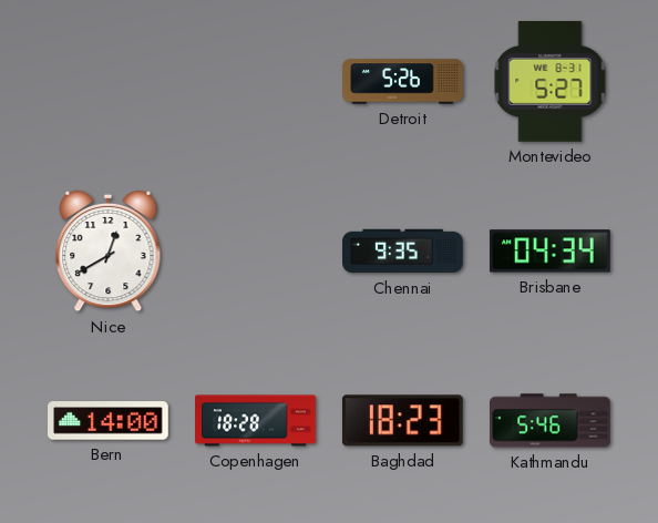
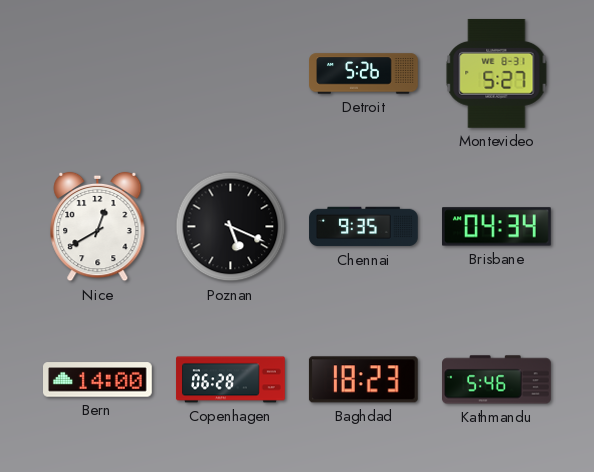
Poznan: none -> 5:19 (231, 227)
Copenhagen: 18:28 -> 06:28 (231, 380)
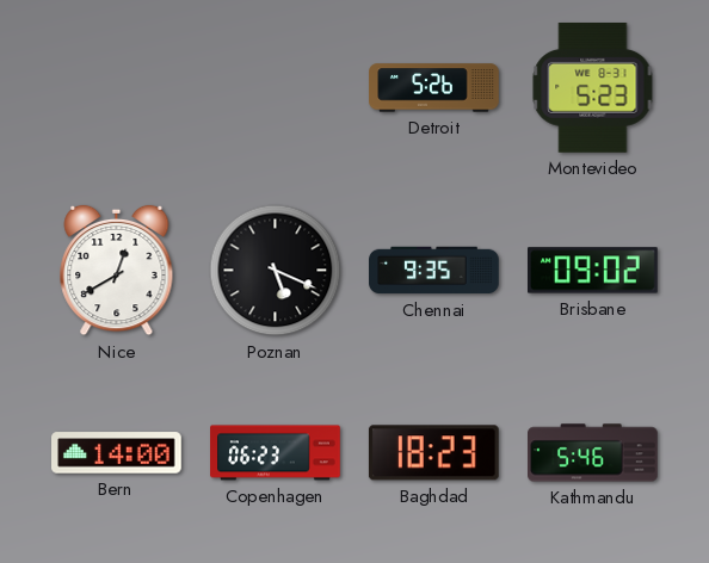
Montevideo: 5:27 -> 5:23 (593, 87)
Brisbane: 04:34 -> 09:02 (593, 271)
Copenhagen: 06:28 -> 06:23 (276, 453)
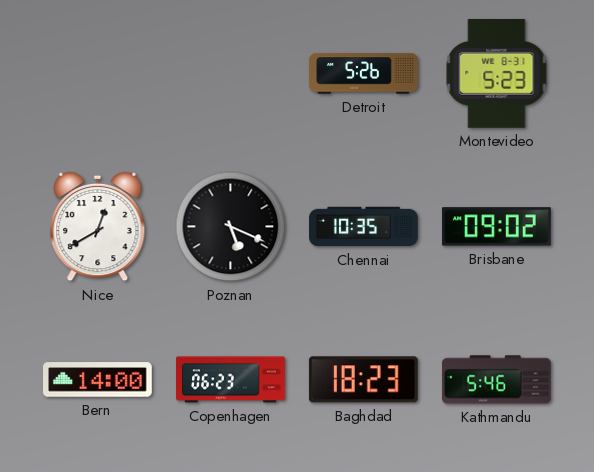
Chennai: 9:35 -> 10:35 (364, 227)
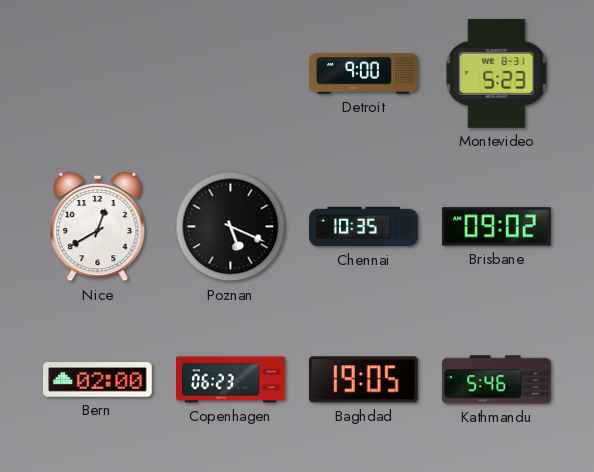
Detroit: 5:26 -> 9:00 (364, 74)
Bern: 14:00 -> 02:00 (98, 380)
Baghdad: 18:23 -> 19:05 (363, 380)
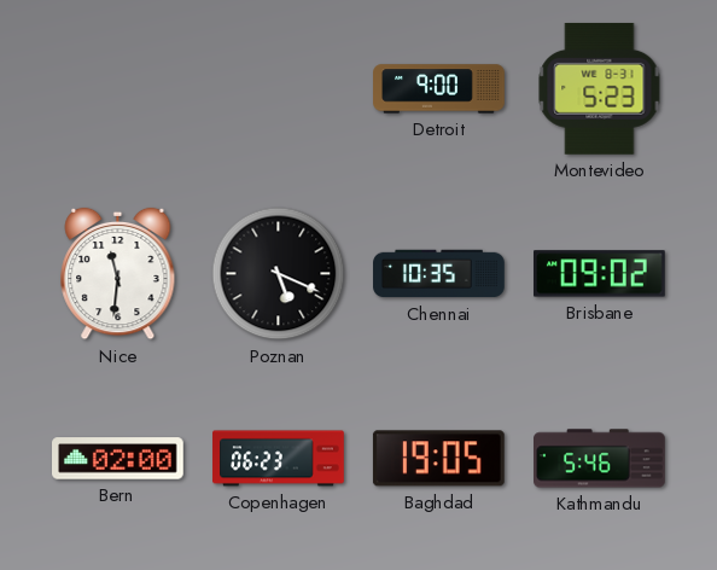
Nice: 12:40 -> 11:31 (118, 274)
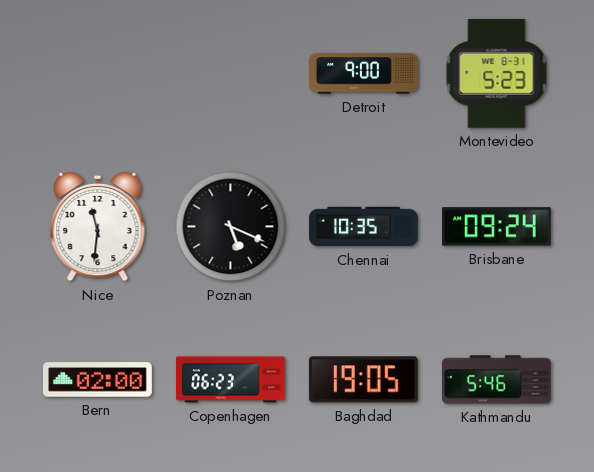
Brisbane: 09:02 -> 09:24 (497, 227)
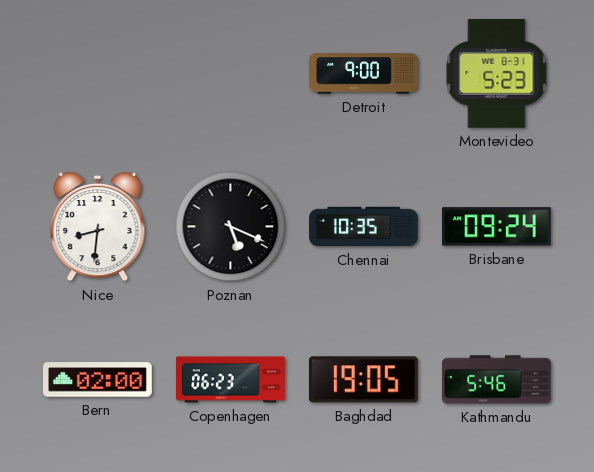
Nice: 11:31 -> 8:31 (98, 227)
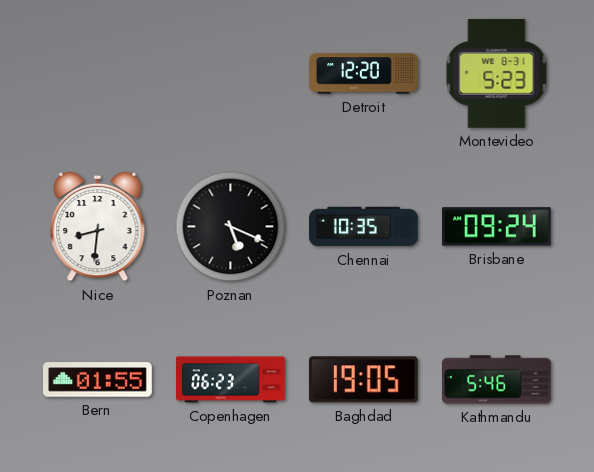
Detroit: 9:00 -> 12:20 (364, 74)
Bern: 02:00 -> 01:55 (98, 380)
